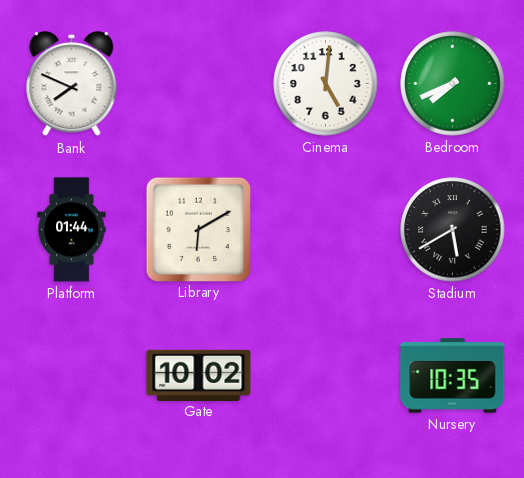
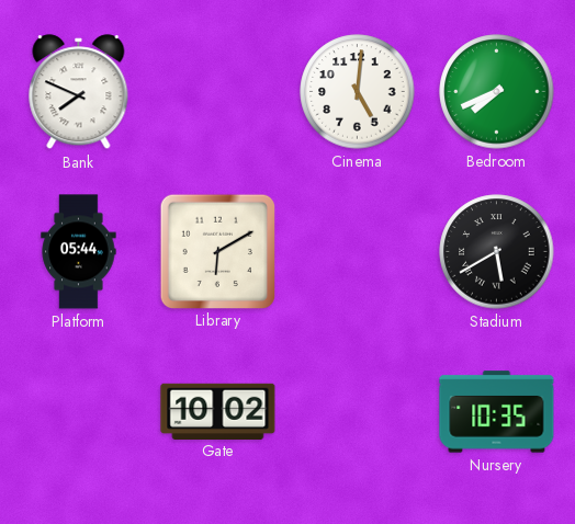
Platform: 01:44 -> 05:44 (79, 252)
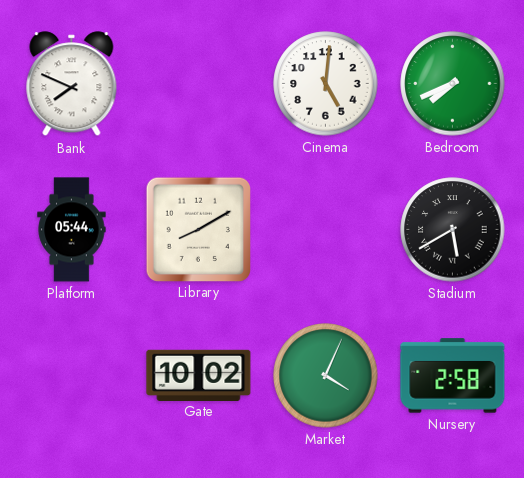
Library: 6:10 -> 8:10 (198, 229)
Market: none -> 4:04 (326, 376)
Nursery: 10:35 -> 2:58 (453, 376)
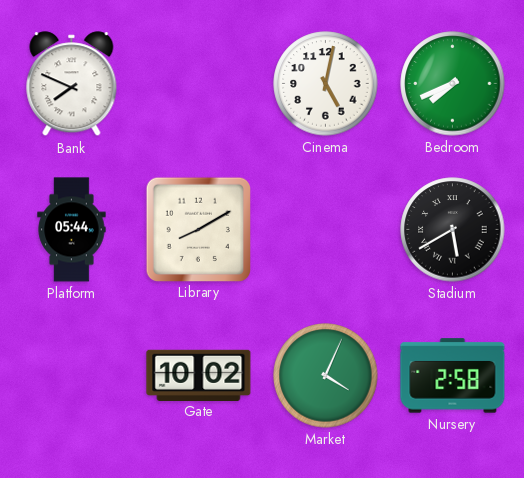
Cinema: 5:01 -> 5:02 (326, 84)
